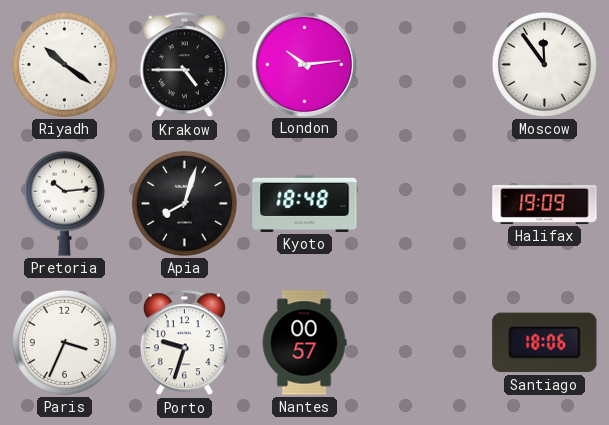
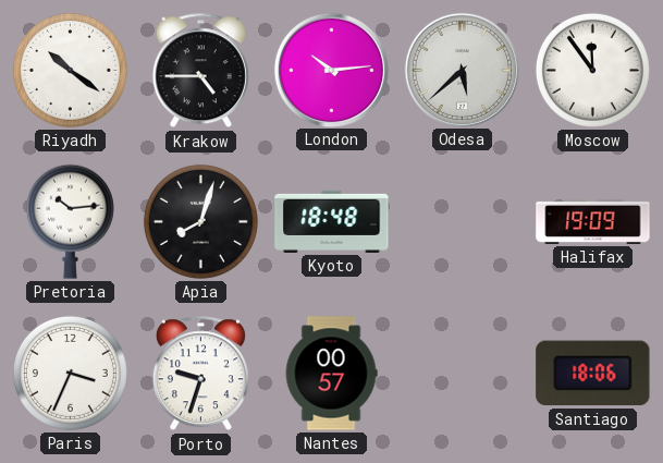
Odesa: none -> 5:38 (462, 70)
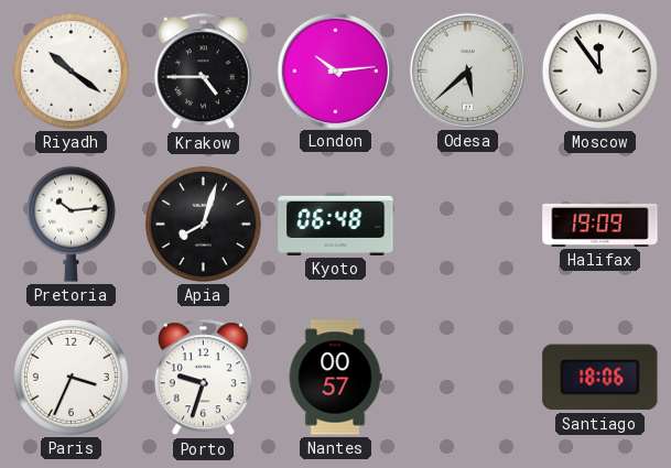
Kyoto: 18:48 -> 06:48 (336, 224)
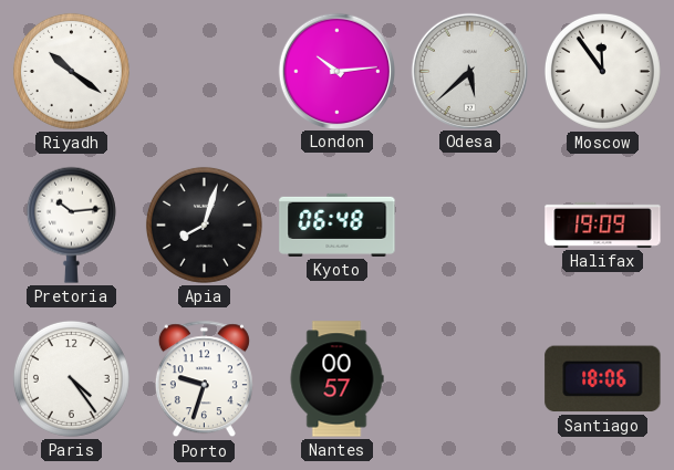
Krakow: 4:45 -> none (203, 72)
Paris: 3:34 -> 4:24 (71, 378)
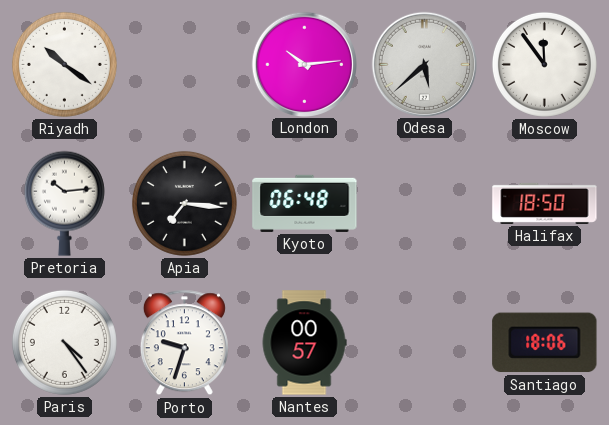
Apia: 8:03 -> 7:16 (184, 203)
Halifax: 19:09 -> 18:50 (545, 203)
